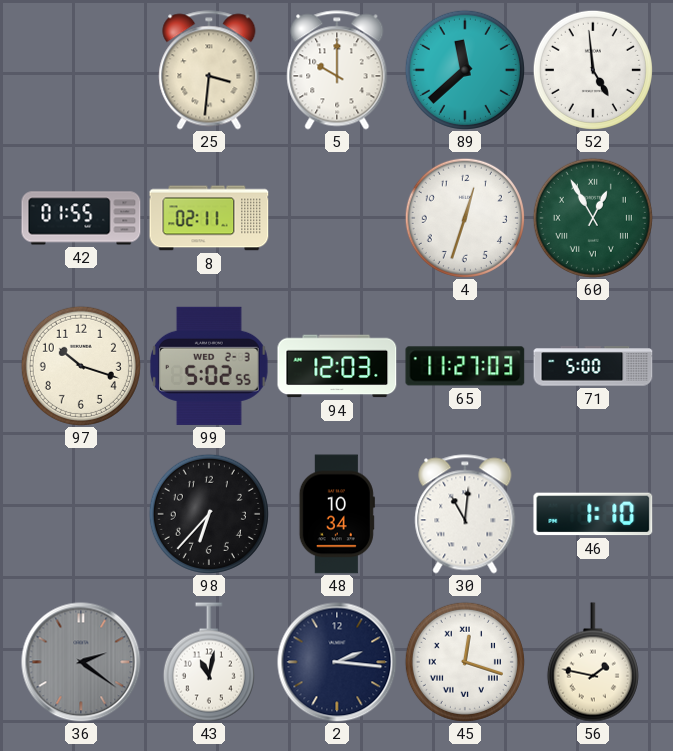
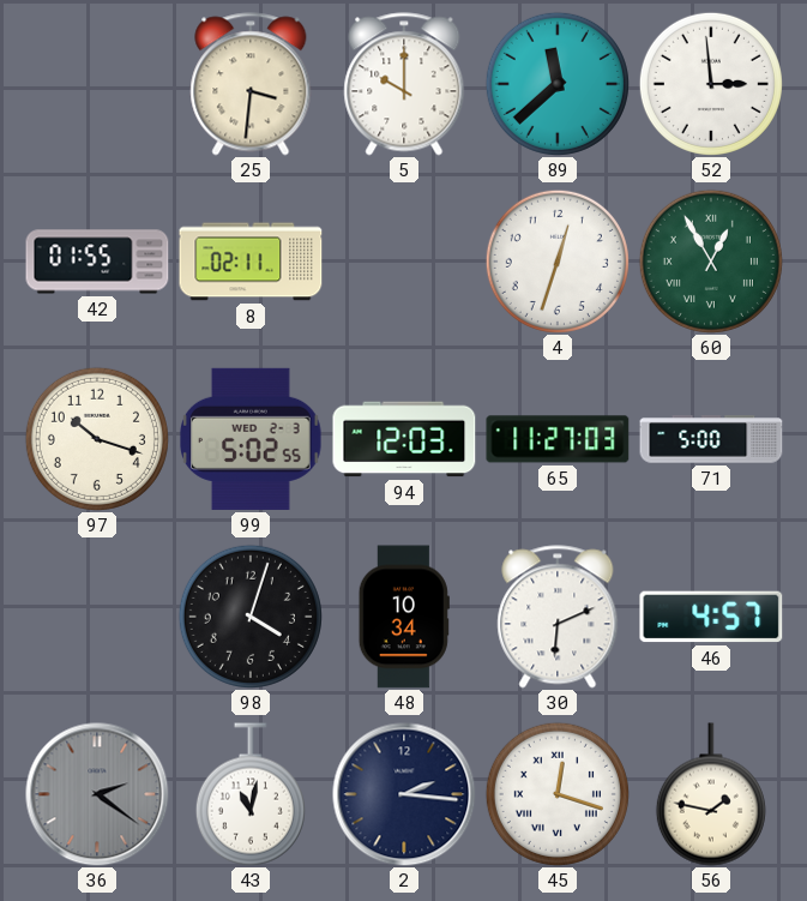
52: 4:59 -> 2:59 (711, 84)
98: 6:37 -> 4:03 (251, 617)
30: 11:01 -> 6:11 (558, 617)
46: 1:10 -> 4:57 (711, 617)
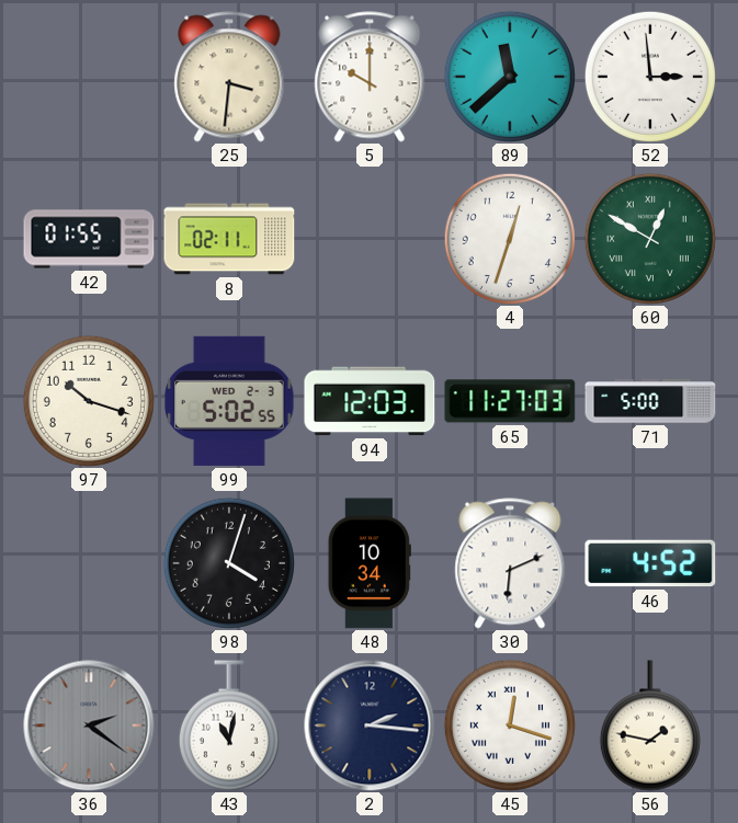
60: 12:55 -> 12:50 (650, 239)
46: 4:57 -> 4:52 (650, 563)
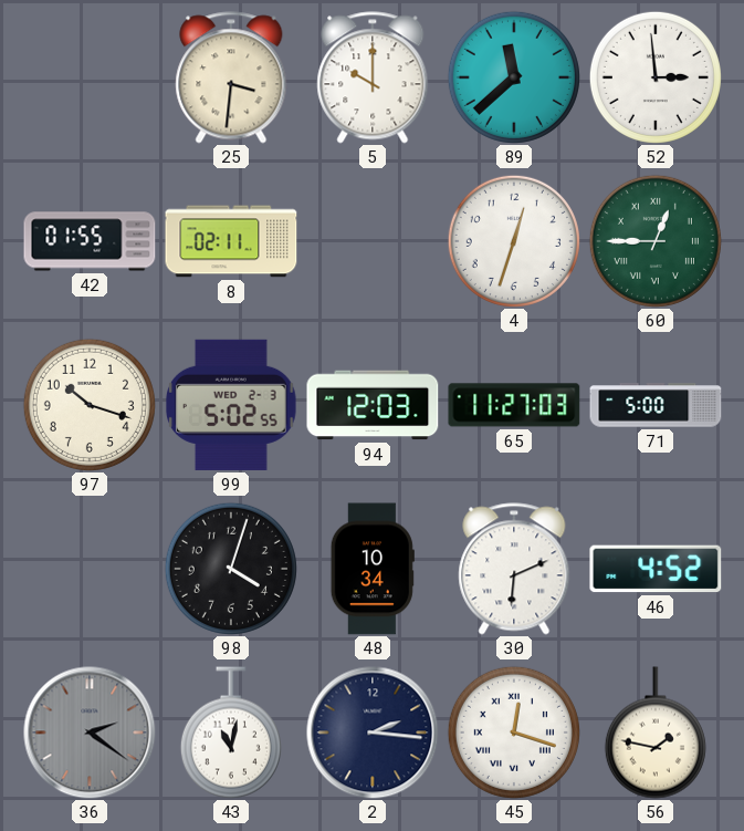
60: 12:50 -> 12:45 (656, 241)
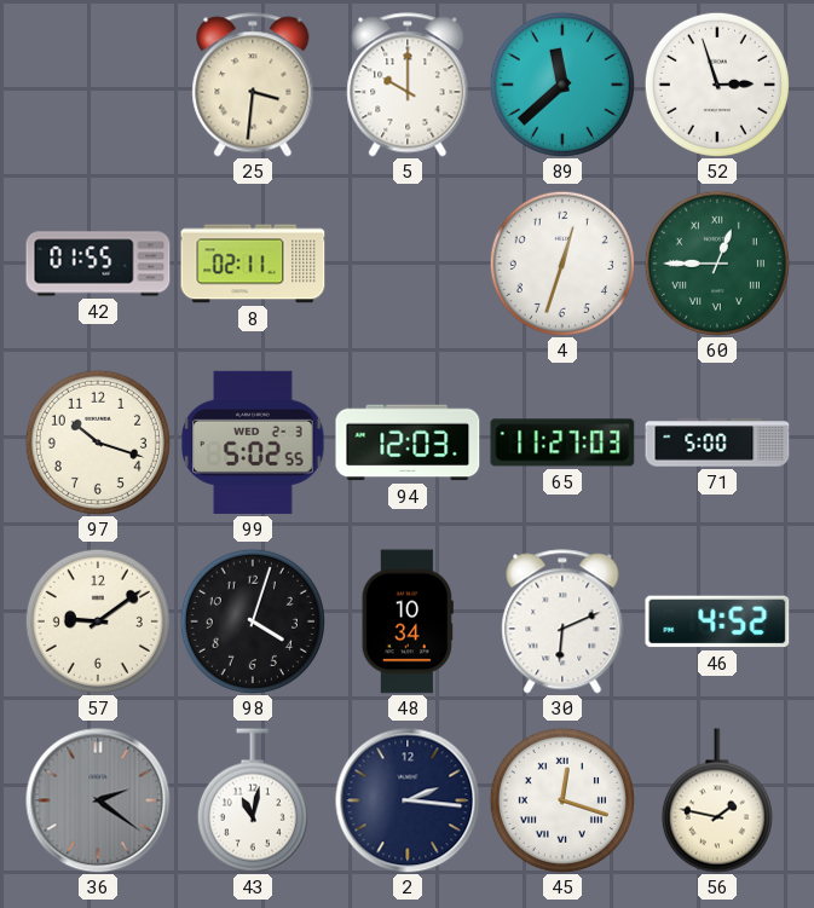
52: 2:59 -> 2:57 (717, 85)
57: none -> 9:09 (98, 621)
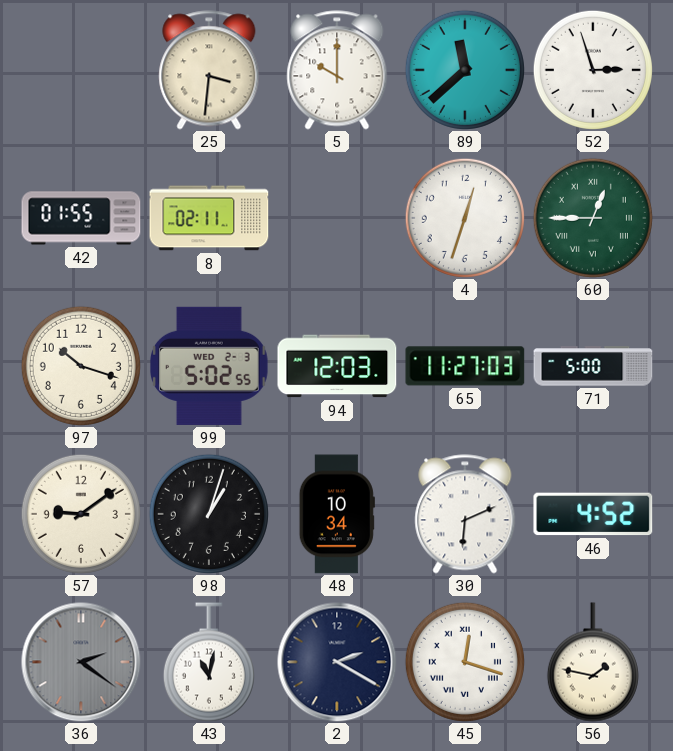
98: 4:03 -> 1:03 (209, 514)
2: 2:16 -> 2:20 (337, 662)
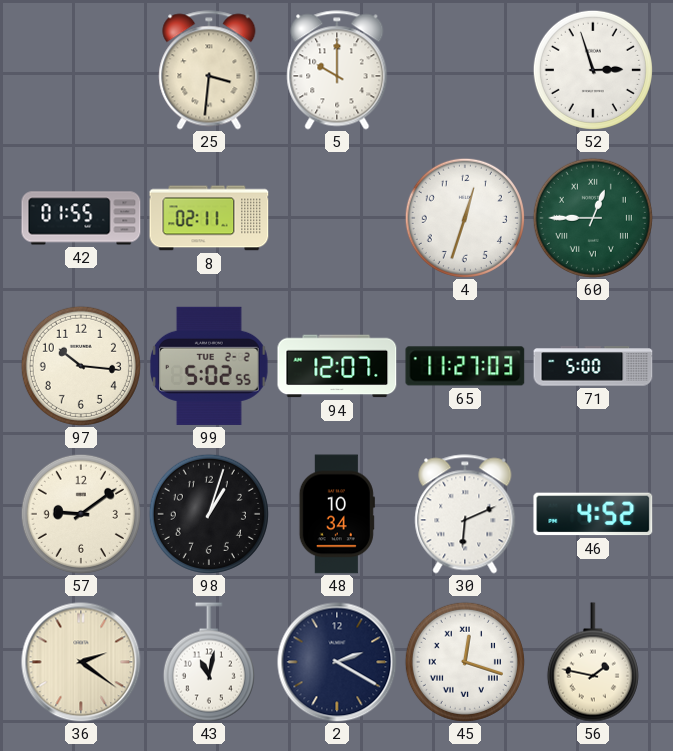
89: 11:38 -> none (465, 70)
97: 10:18 -> 10:16 (81, 366)
99 date: WED 2-3 -> TUE 2-2 (210, 366)
94: 12:03 -> 12:07 (337, 366)
36 dial: grey -> cream (81, 662)
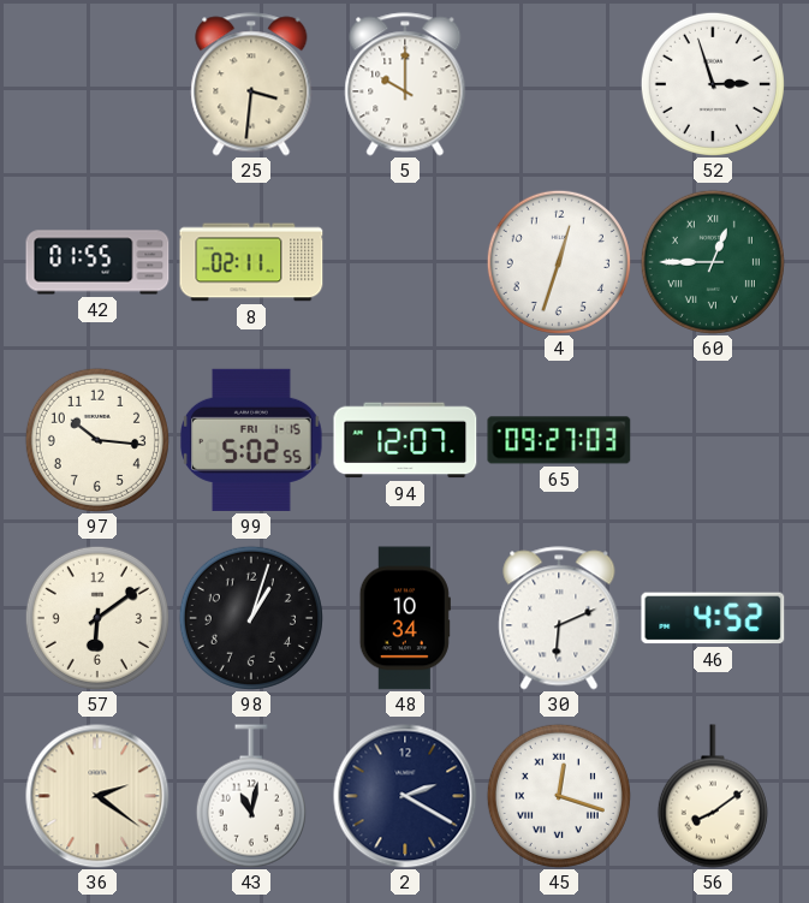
99 date: TUE 2-2 -> FRI 1-15 (252, 440)
65: 11:27 -> 09:27 (559, 440)
71: 5:00 -> none (593, 366)
57: 9:09 -> 6:09 (97, 618)
56: 1:47 -> 8:09 (713, 796)
